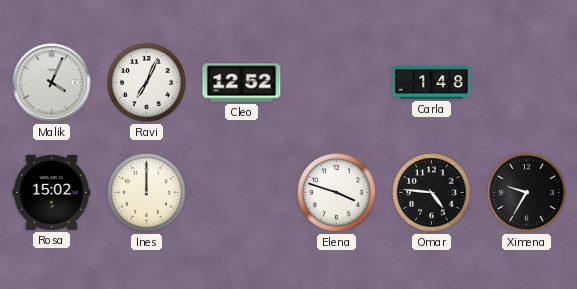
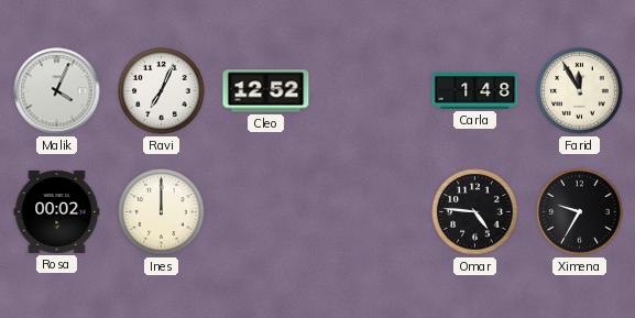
Farid: none -> 11:55 (580, 91)
Rosa: 15:02 -> 00:02 (57, 211)
Elena: 3:48 -> none (337, 193)
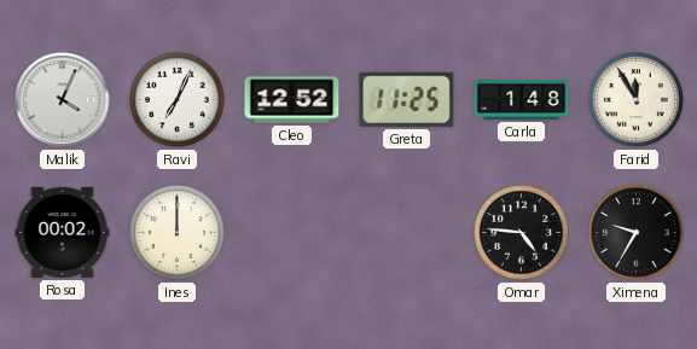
Greta: none -> 11:25 (407, 99)
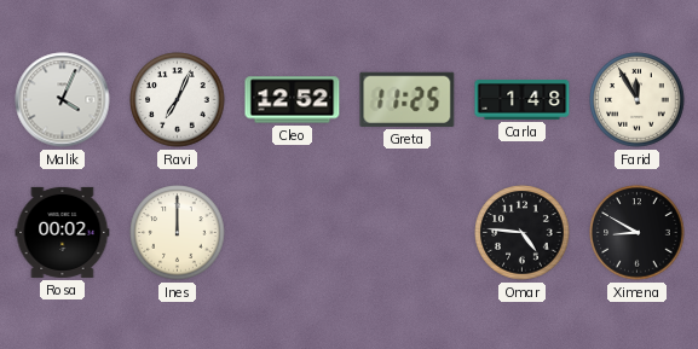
Ximena: 9:35 -> 8:50 (638, 233)
